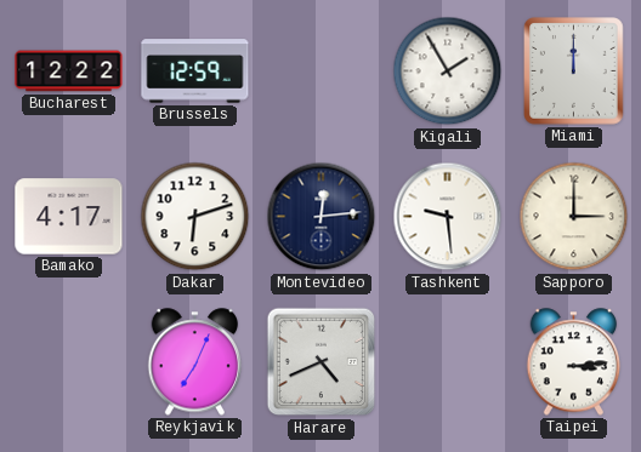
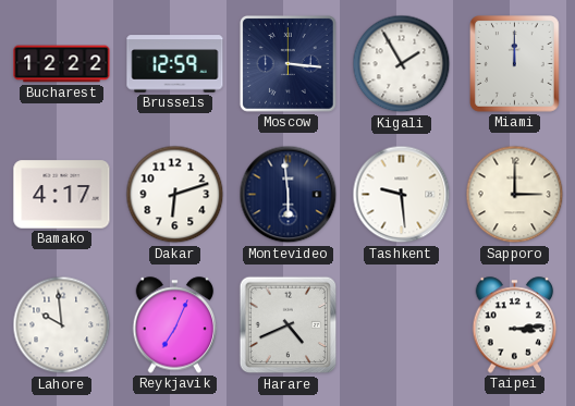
Moscow: none -> 3:16 (289, 64)
Montevideo: 12:14 -> 5:59 (289, 195)
Lahore: none -> 9:59 (62, 325)
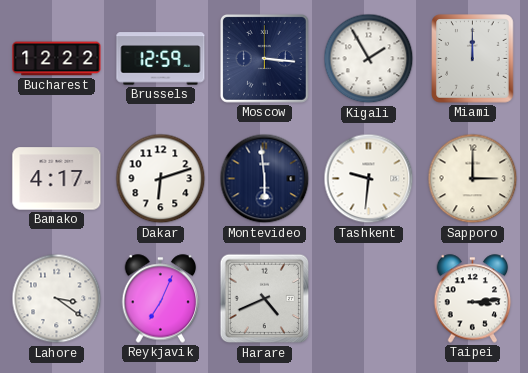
Tashkent: 9:29 -> 9:31 (369, 179)
Lahore: 9:59 -> 3:21 (57, 299)
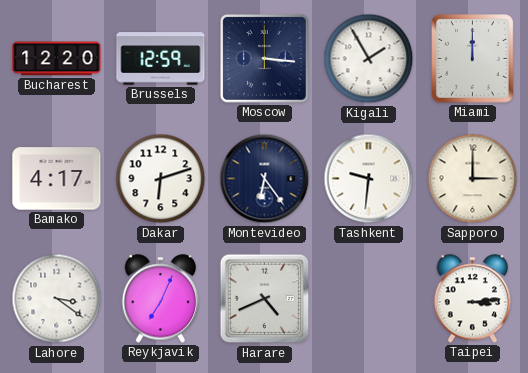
Bucharest: 12:22 -> 12:20 (57, 59)
Montevideo: 5:59 -> 6:24 (265, 179)
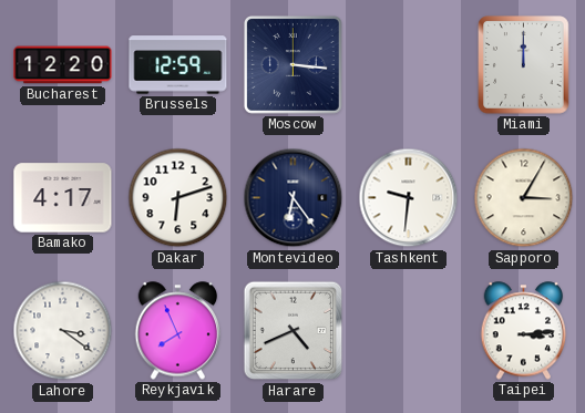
Kigali: 1:55 -> none (369, 59)
Sapporo: 3:00 -> 3:05 (524, 198)
Reykjavik: 7:04 -> 7:56 (178, 331)
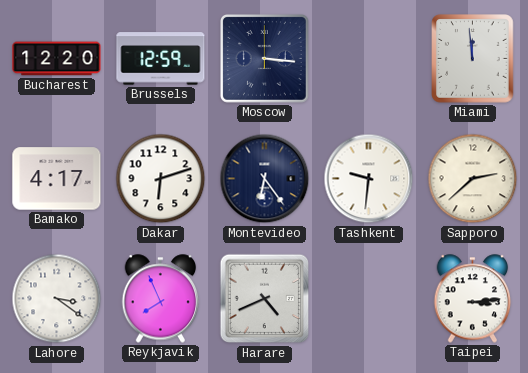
Miami: 12:00 -> 11:59 (473, 59)
Sapporo: 3:05 -> 2:38 (473, 179)
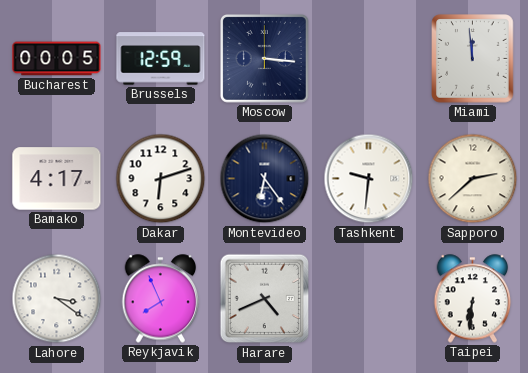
Bucharest: 12:20 -> 00:05 (57, 59)
Taipei: 3:14 -> 6:31 (473, 299)
